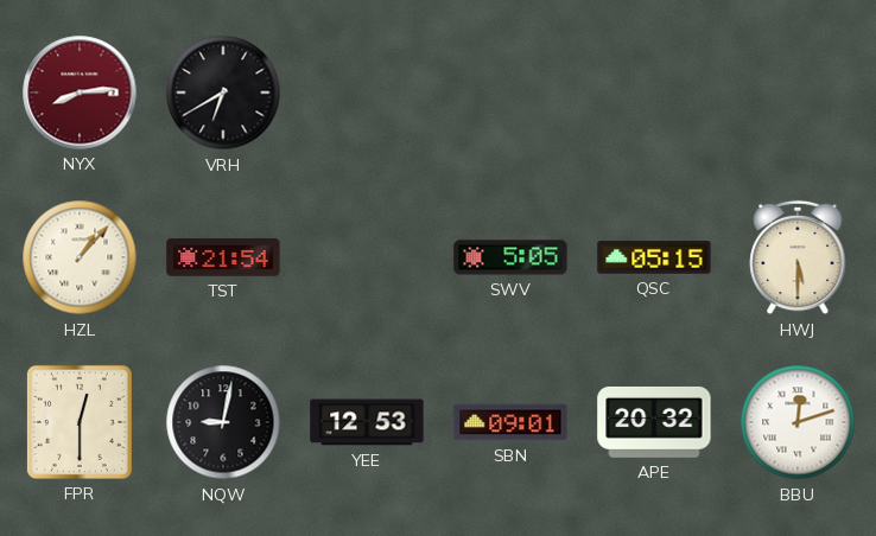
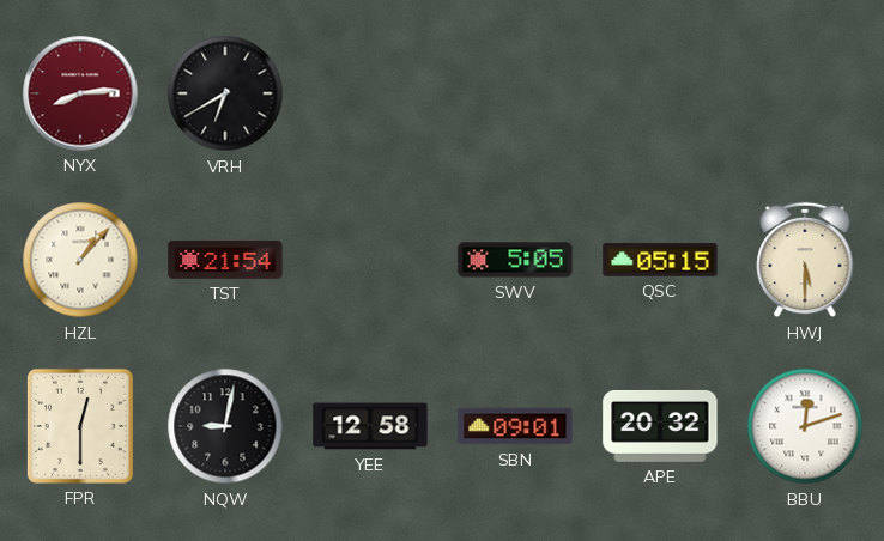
YEE: 12:53 -> 12:58 (370, 426)
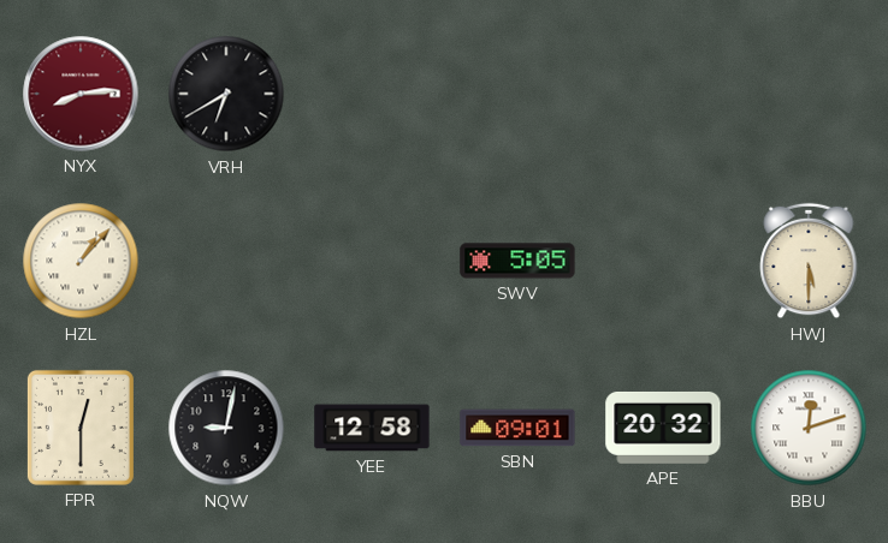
TST: 21:54 -> none (225, 260)
QSC: 05:15 -> none (660, 260)
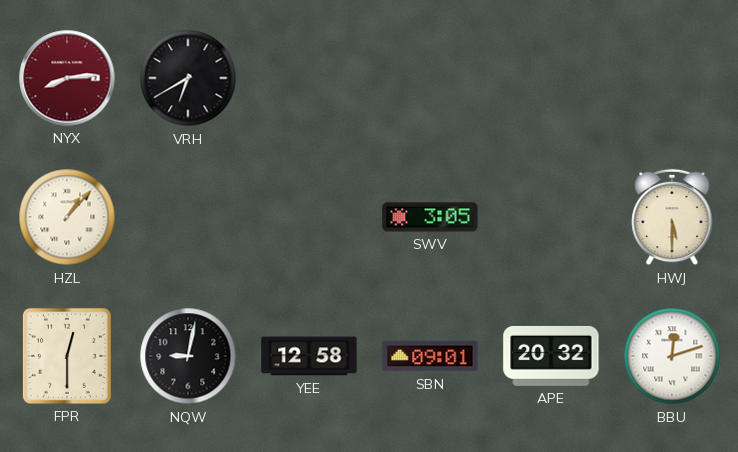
SWV: 5:05 -> 3:05 (430, 217)
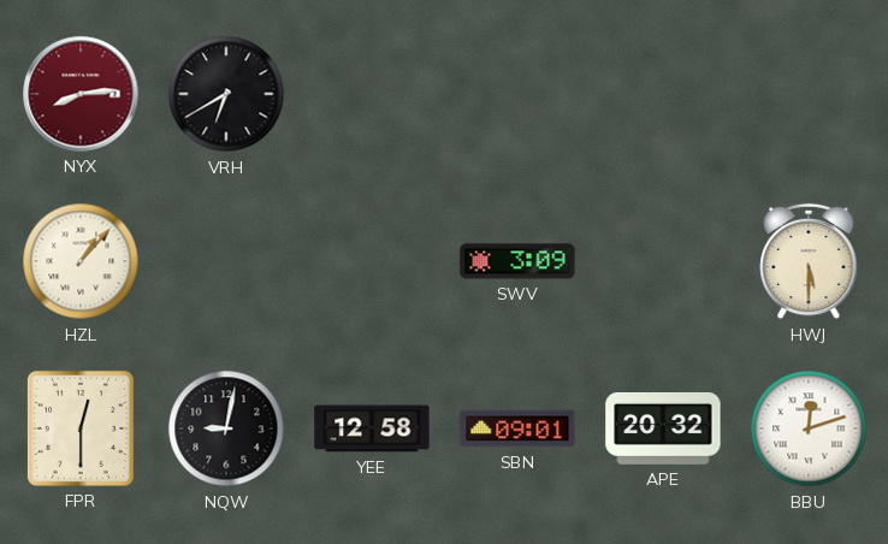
SWV: 3:05 -> 3:09 (517, 261)
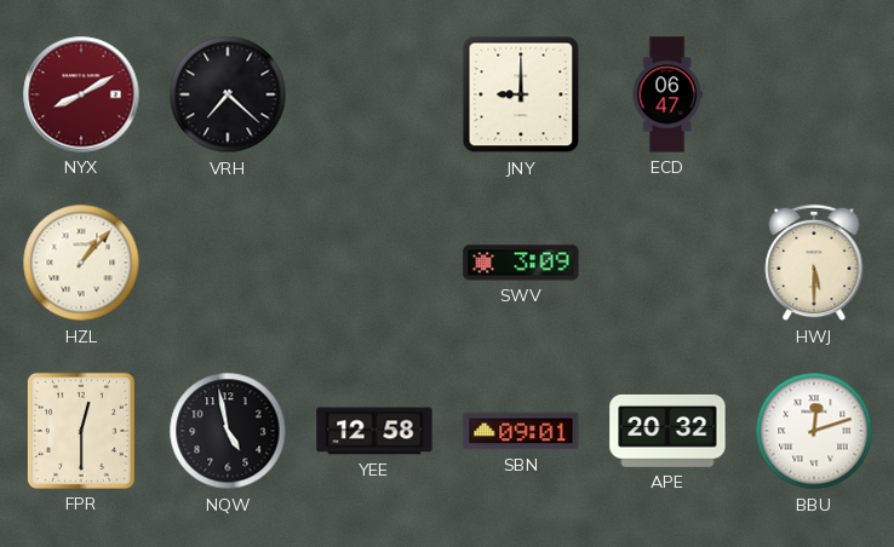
NYX: 8:14 -> 8:10 (81, 94)
VRH: 6:40 -> 7:22 (228, 94)
JNY: none -> 9:00 (521, 94)
ECD: none -> 06:47 (667, 94)
NQW: 9:02 -> 4:58 (228, 431)
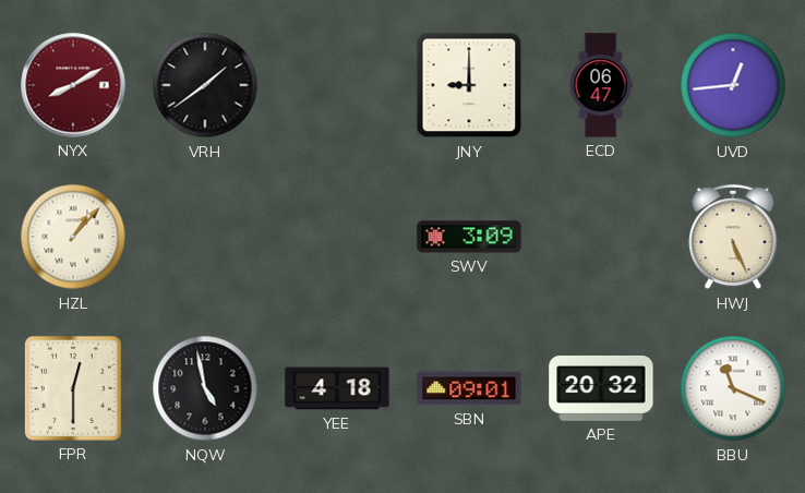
VRH: 7:22 -> 1:39 (205, 85)
UVD: none -> 12:44 (733, 85)
HWJ: 5:30 -> 5:26 (733, 237)
YEE: 12:58 -> 4:18 (337, 388)
BBU: 12:12 -> 11:19 (733, 388)
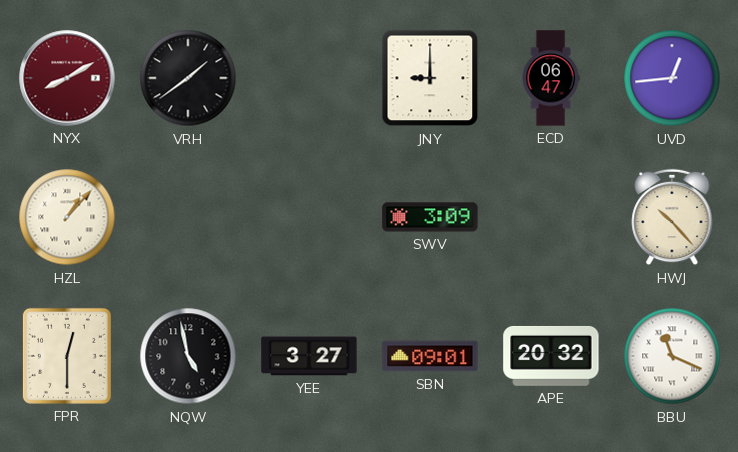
HWJ: 5:26 -> 10:23 (672, 217)
YEE: 4:18 -> 3:27 (309, 356)
